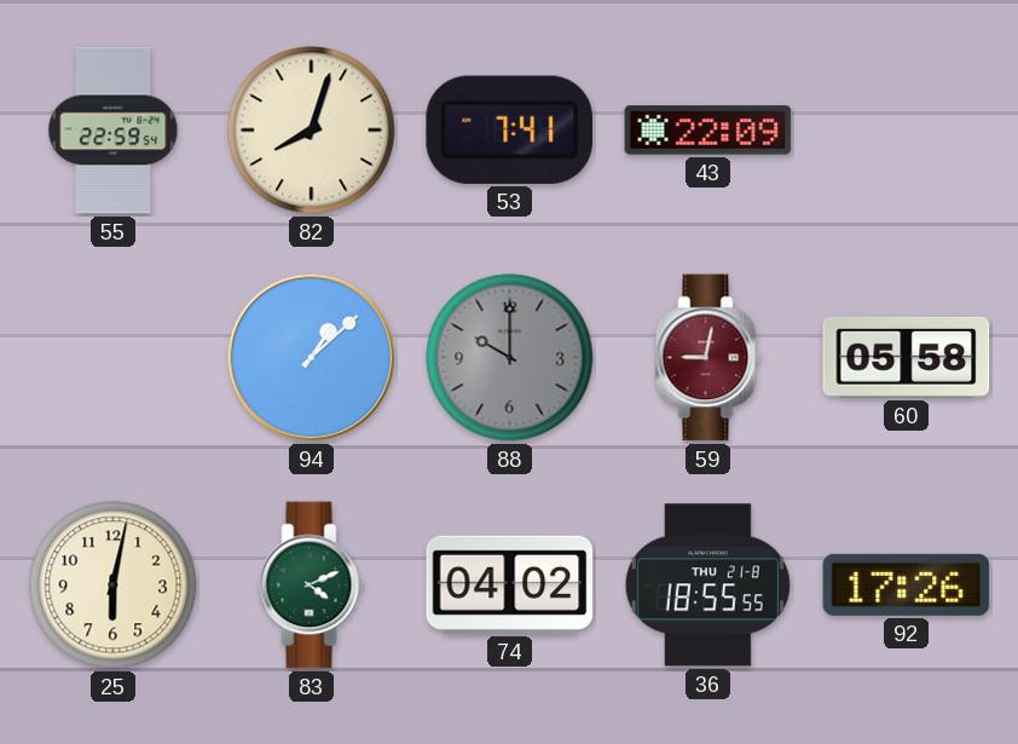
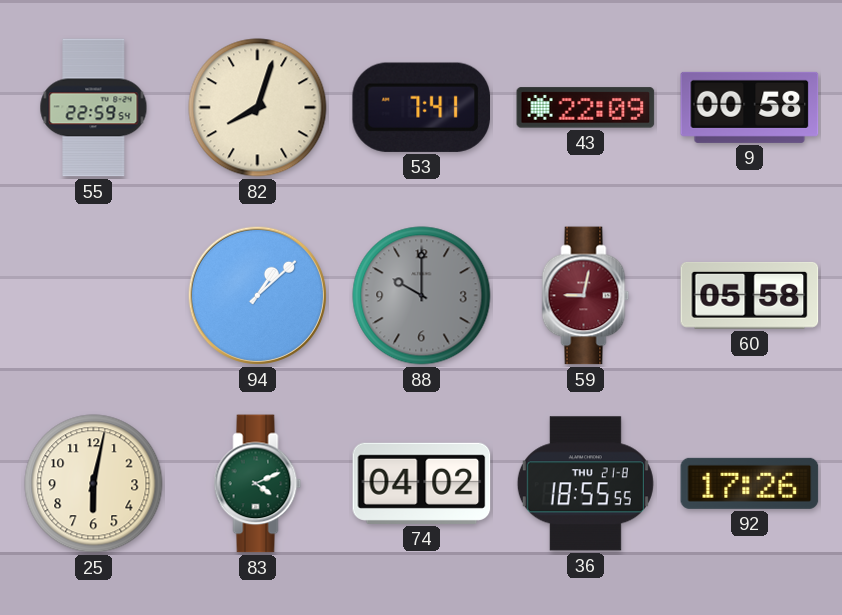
9: none -> 00:58 (750, 107)
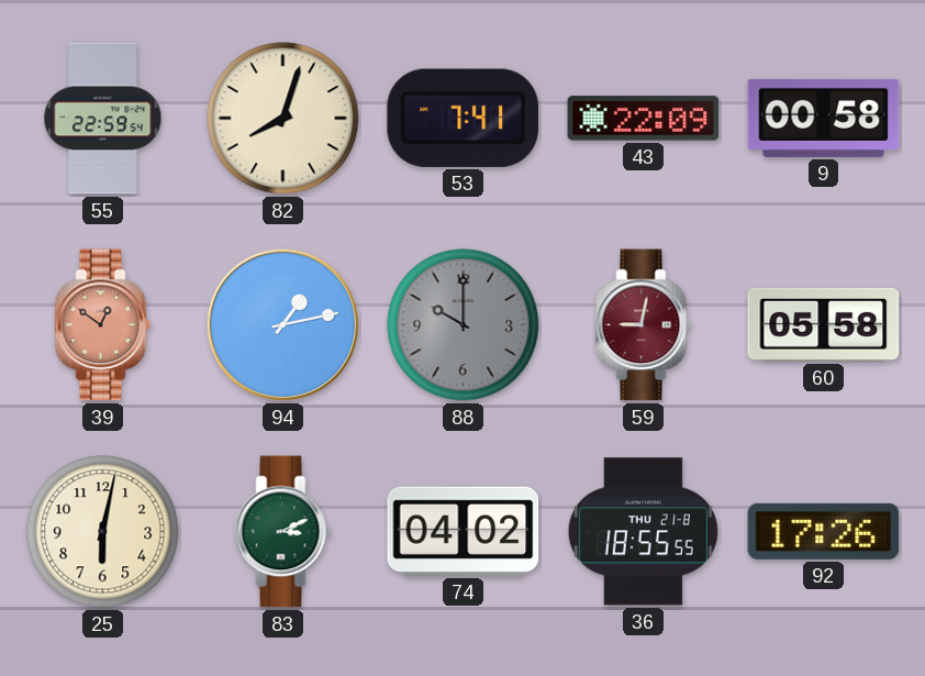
39: none -> 12:51 (103, 325)
94: 1:08 -> 1:13 (282, 324)
83: 4:11 -> 3:11 (283, 532)
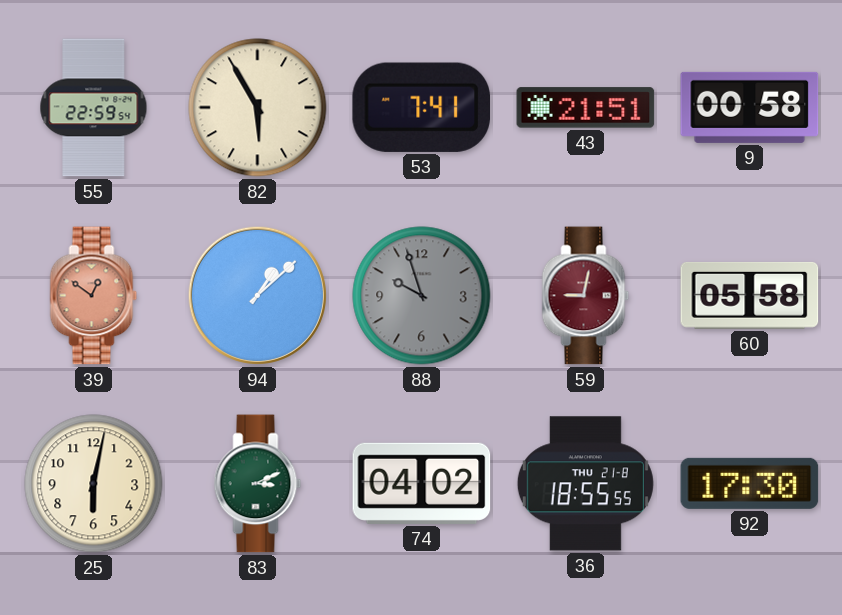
82: 8:03 -> 5:55 (258, 108)
43: 22:09 -> 21:51 (586, 108)
94: 1:13 -> 1:08 (257, 295)
88: 10:00 -> 9:57 (422, 296)
92: 17:26 -> 17:30 (750, 483)
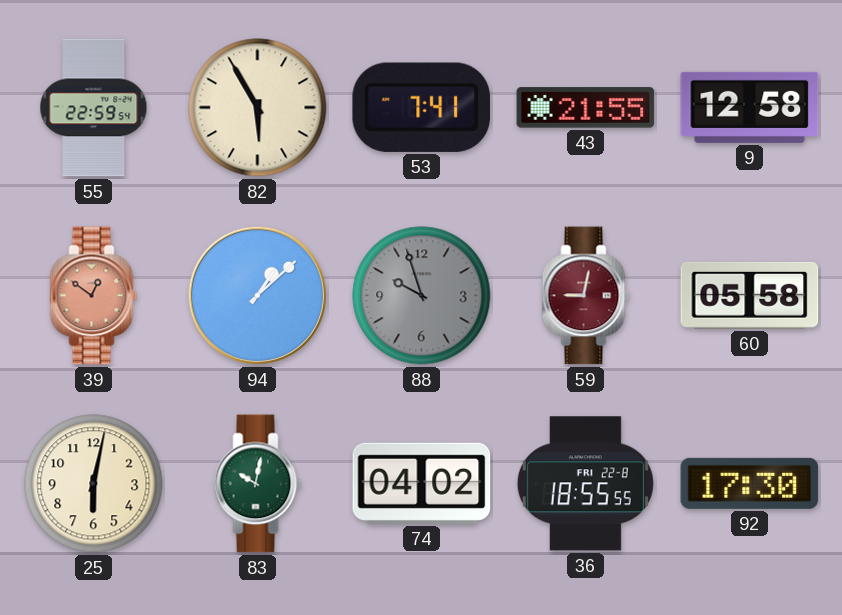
43: 21:51 -> 21:55 (586, 108)
9: 00:58 -> 12:58 (750, 107)
83: 3:11 -> 10:02 (258, 484)
36 date: THU 21-8 -> FRI 22-8 (585, 484)
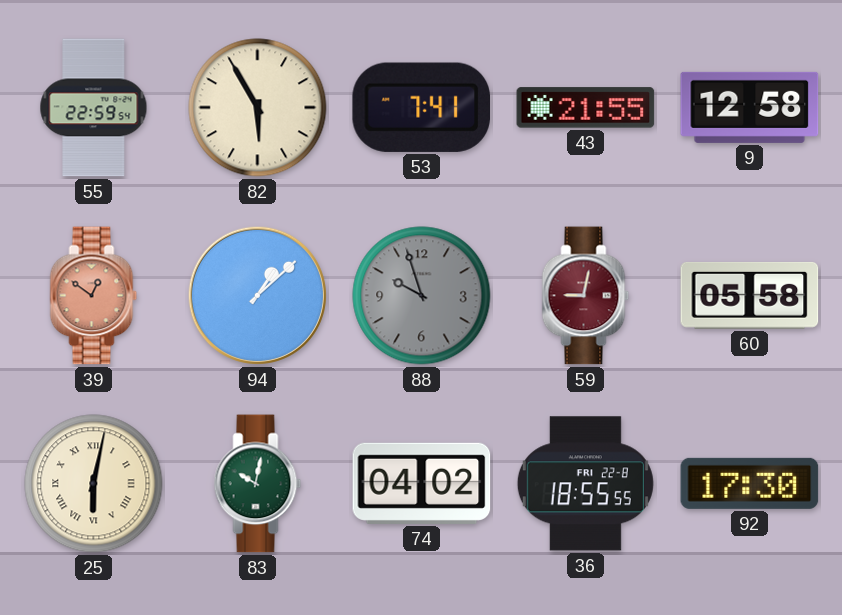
25 numerals: Arabic -> Roman (94, 484)
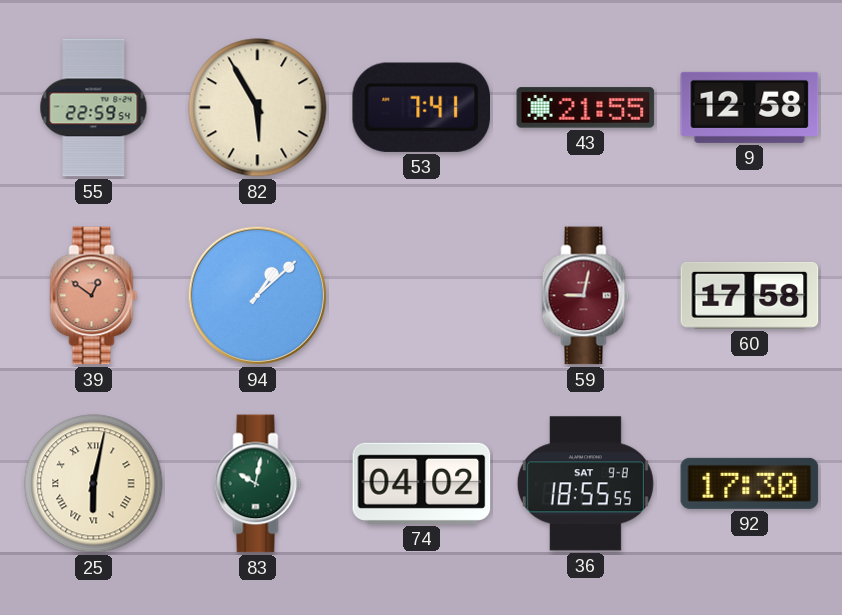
88: 9:57 -> none (422, 296)
60: 05:58 -> 17:58 (750, 295)
36 date: FRI 22-8 -> SAT 9-8 (585, 484)
